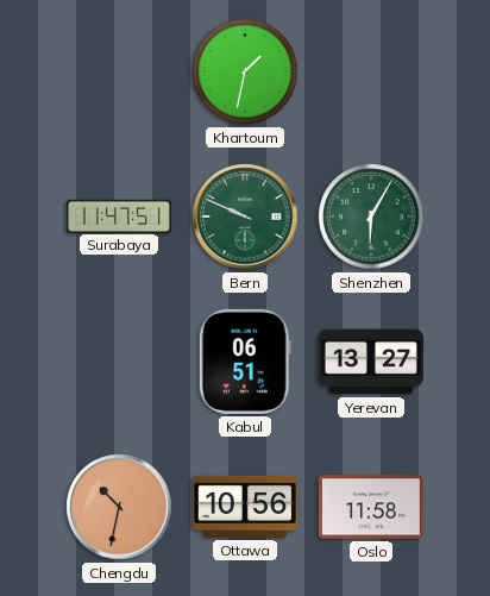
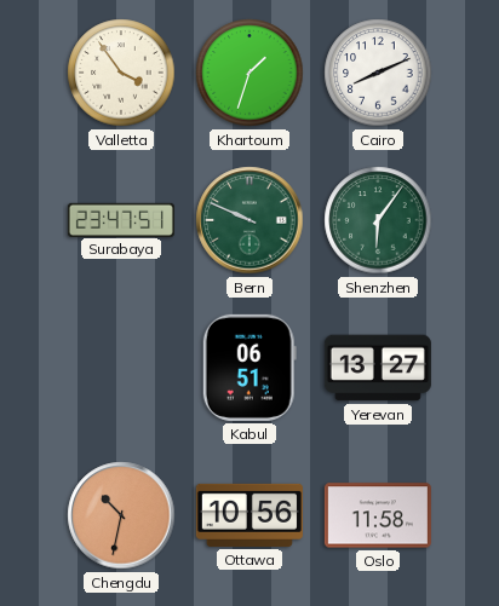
Valletta: none -> 3:54 (121, 73)
Khartoum: 1:32 -> 1:33 (249, 73)
Cairo: none -> 8:11 (378, 73)
Surabaya: 11:47 -> 23:47 (121, 219)
Shenzhen: 6:05 -> 6:06 (378, 220)
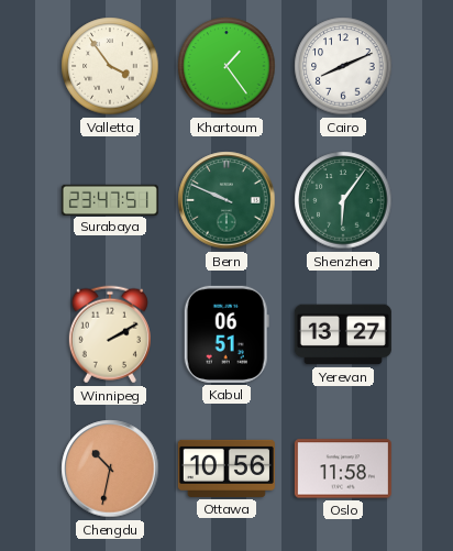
Khartoum: 1:33 -> 1:24 (226, 66)
Winnipeg: none -> 2:10 (110, 334)
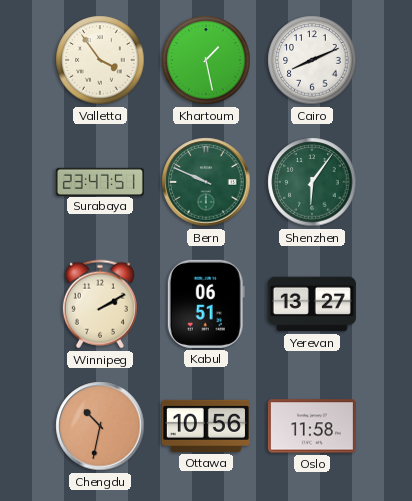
Khartoum: 1:24 -> 1:28 (206, 60)
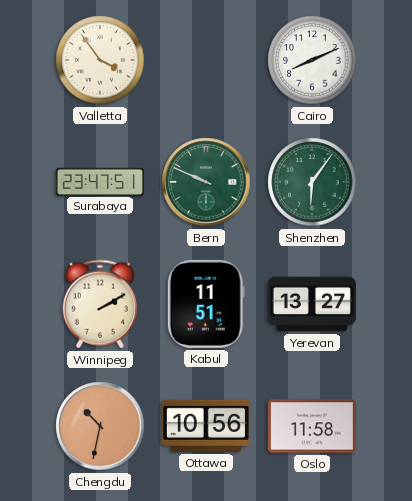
Khartoum: 1:28 -> none (206, 60)
Kabul: 06:51 -> 11:51 (206, 304)
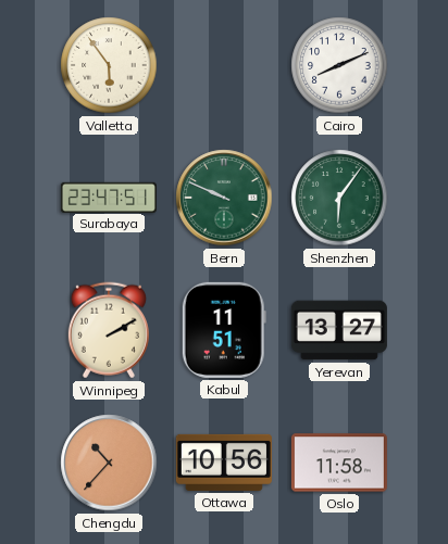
Valletta: 3:54 -> 5:54 (109, 65)
Chengdu: 10:32 -> 10:37 (109, 463)
